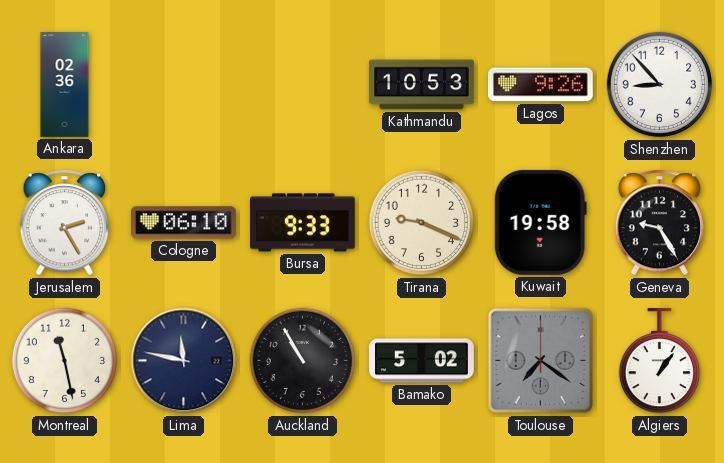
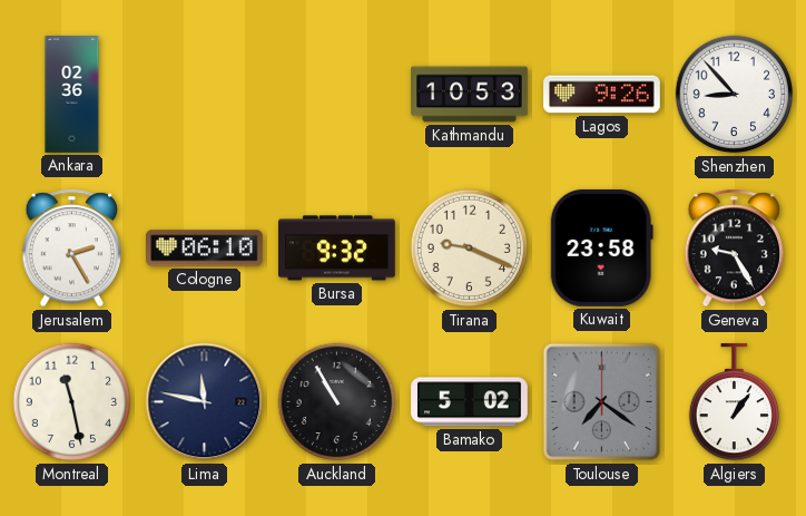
Bursa: 9:33 -> 9:32 (337, 249)
Kuwait: 19:58 -> 23:58 (601, 247)
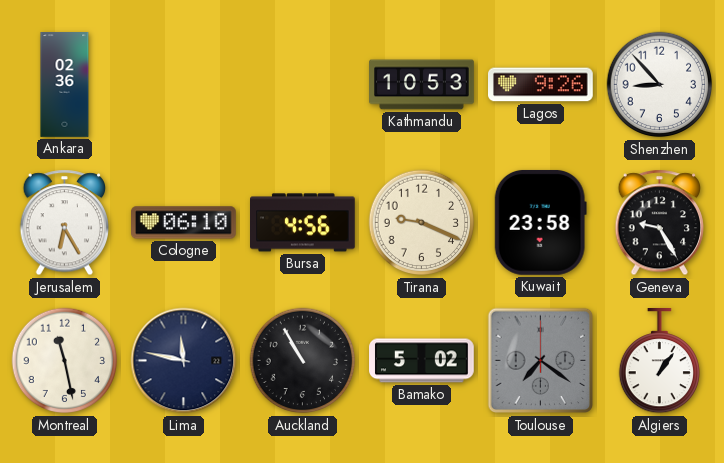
Jerusalem: 2:25 -> 6:25 (65, 223)
Bursa: 9:32 -> 4:56 (303, 223)
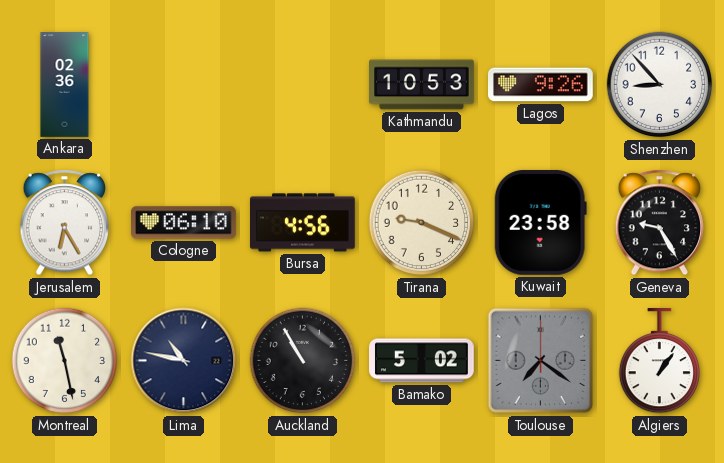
Lima: 11:47 -> 10:47 (184, 361)
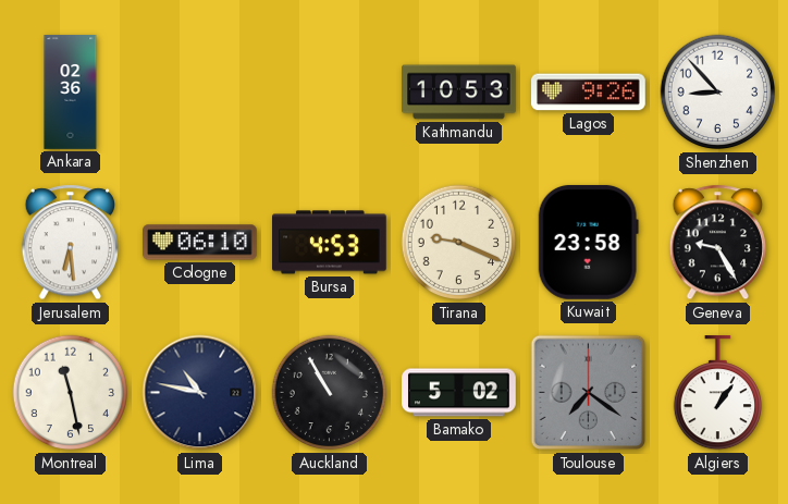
Jerusalem: 6:25 -> 6:29 (71, 243)
Bursa: 4:56 -> 4:53 (330, 243)
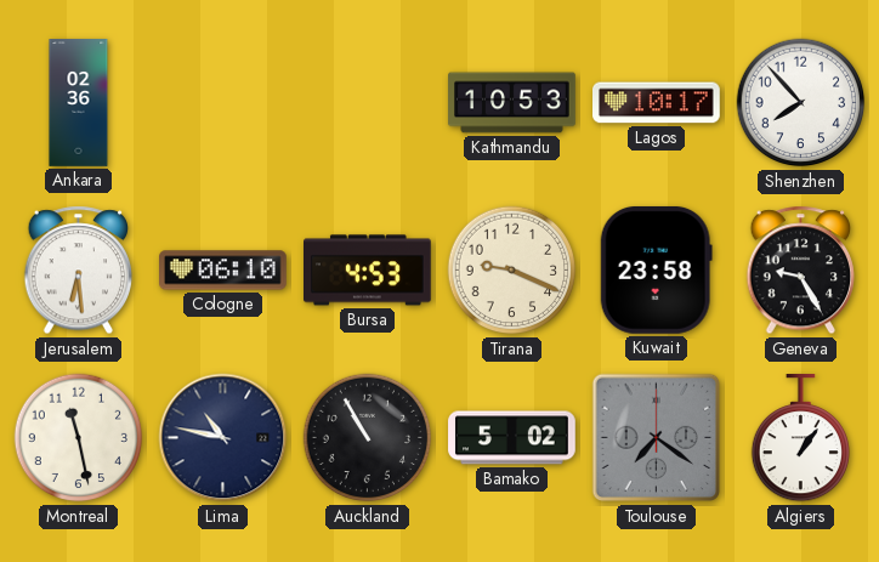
Lagos: 9:26 -> 10:17 (657, 103)
Shenzhen: 8:53 -> 7:53 (801, 103)
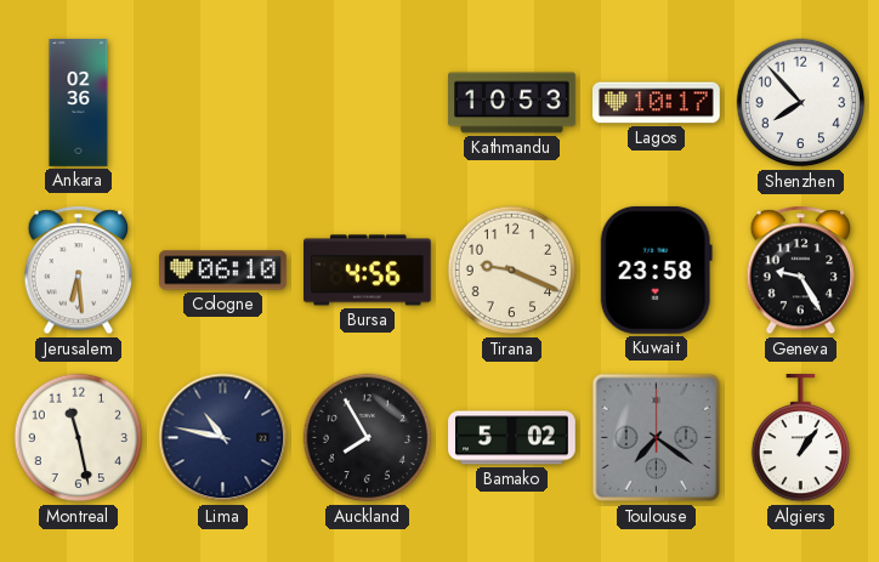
Bursa: 4:53 -> 4:56 (368, 271)
Auckland: 10:55 -> 7:55 (368, 438)
